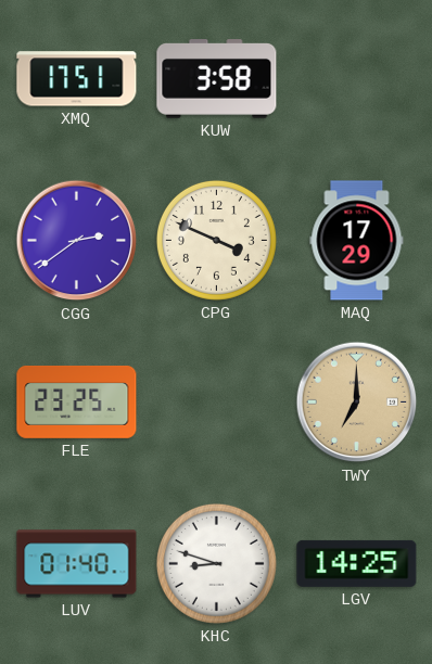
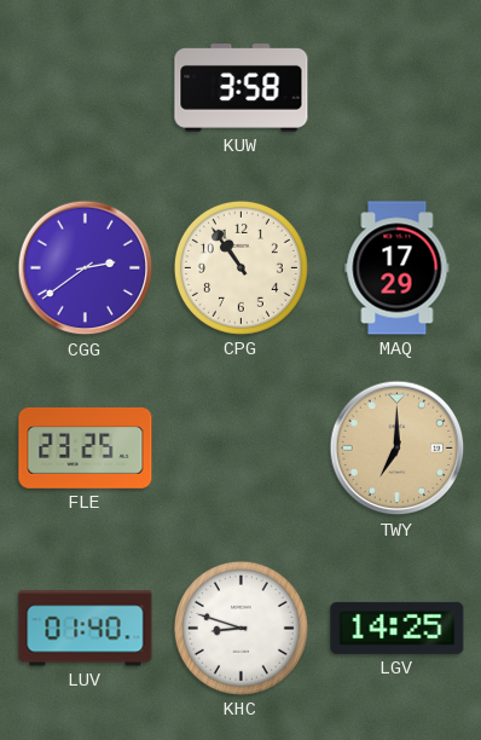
XMQ: 17:51 -> none (77, 79)
CPG: 3:49 -> 10:54 (240, 267)
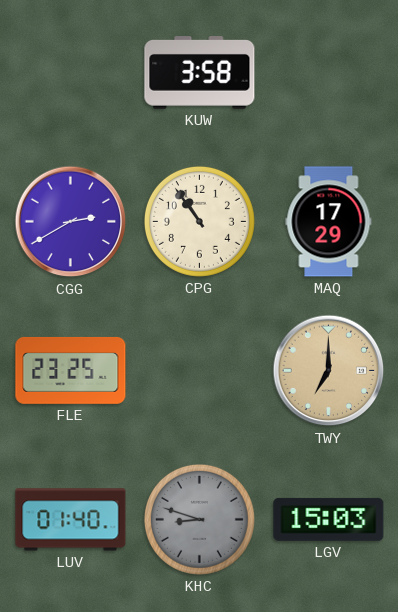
CGG: 2:39 -> 2:40 (71, 222)
KHC dial: white -> grey (199, 519)
LGV: 14:25 -> 15:03 (329, 519)
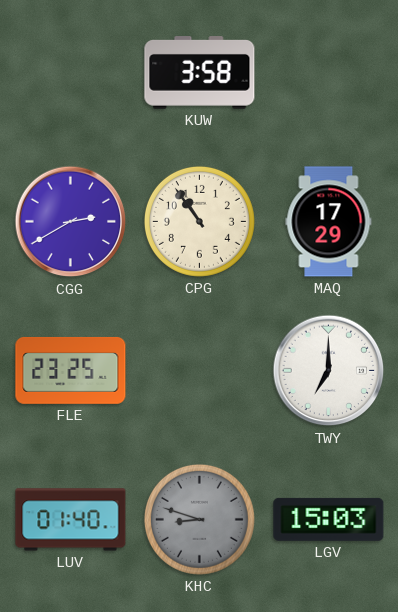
TWY dial: champagne -> white (329, 371)
